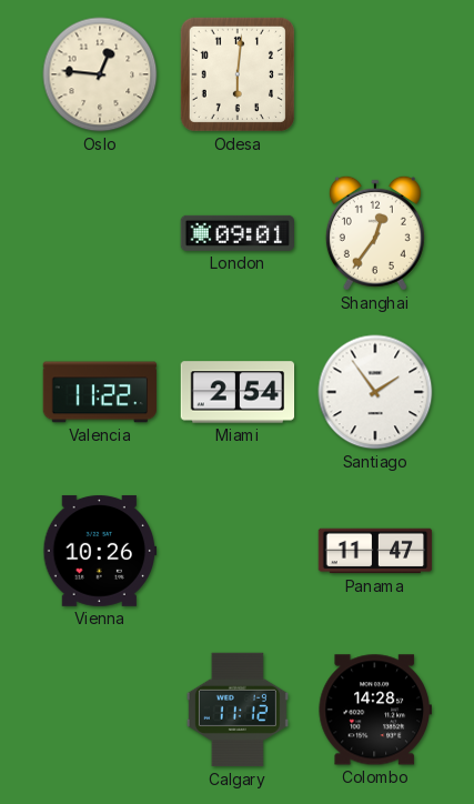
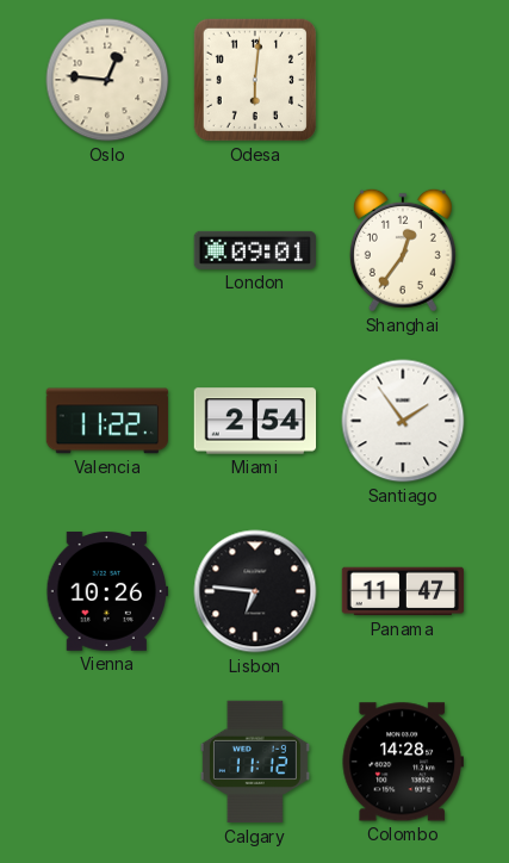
Lisbon: none -> 6:46 (255, 591)
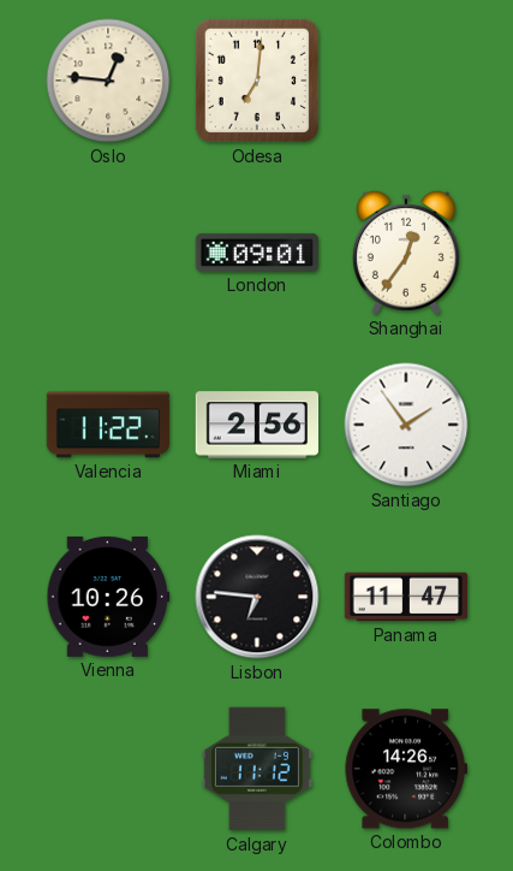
Odesa: 6:01 -> 7:01 (257, 81)
Miami: 2:54 -> 2:56 (257, 425)
Colombo: 14:28 -> 14:26 (405, 769)
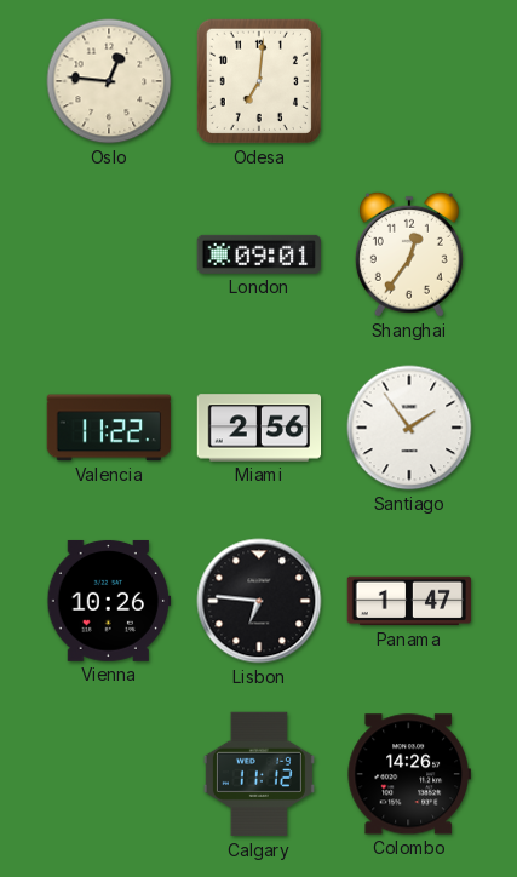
Panama: 11:47 -> 1:47 (409, 601)
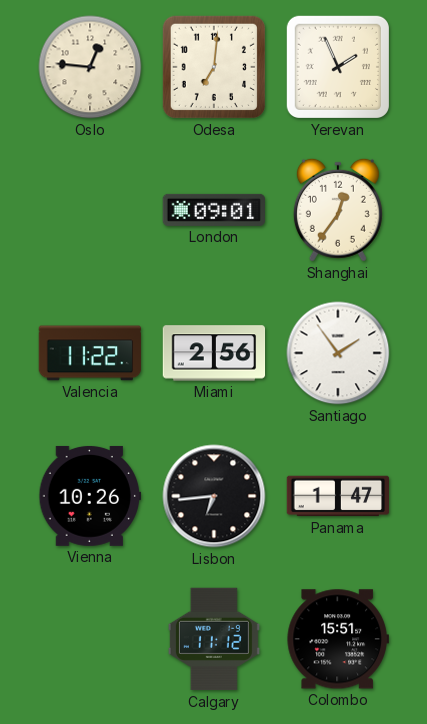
Yerevan: none -> 1:56 (338, 67)
Lisbon: 6:46 -> 6:44 (214, 496)
Colombo: 14:26 -> 15:51 (337, 639)
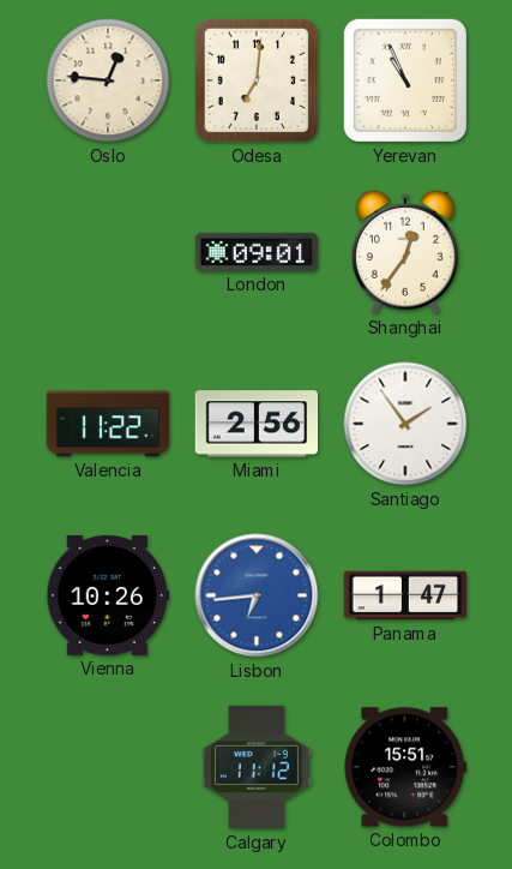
Yerevan: 1:56 -> 10:56 (405, 80)
Lisbon dial: black -> blue (257, 595)
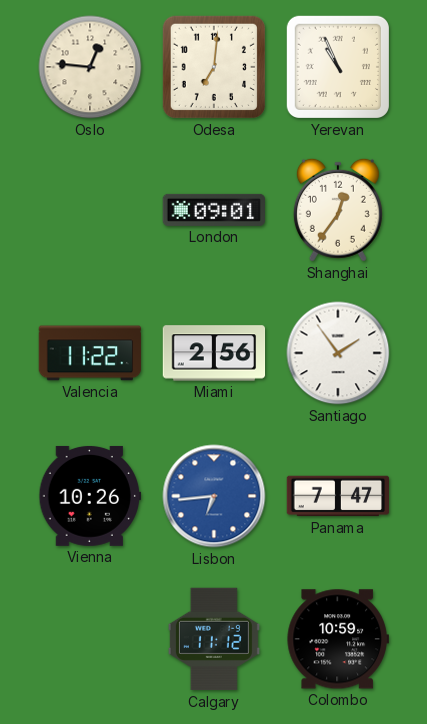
Panama: 1:47 -> 7:47 (338, 496)
Colombo: 15:51 -> 10:59 (337, 639)
